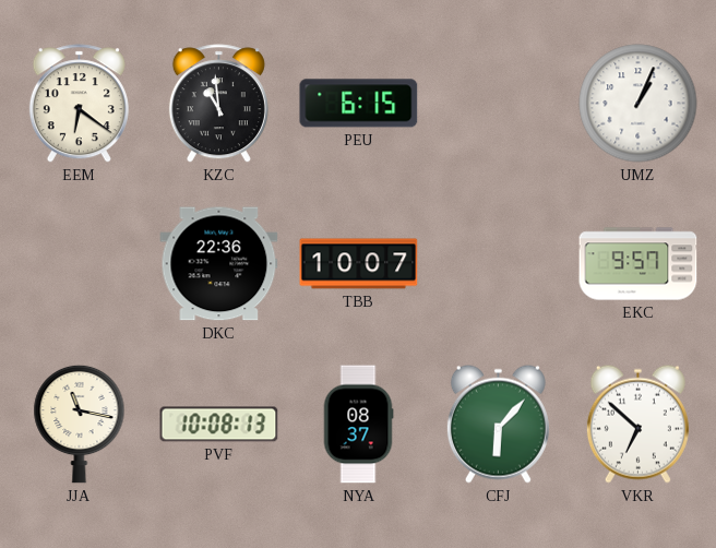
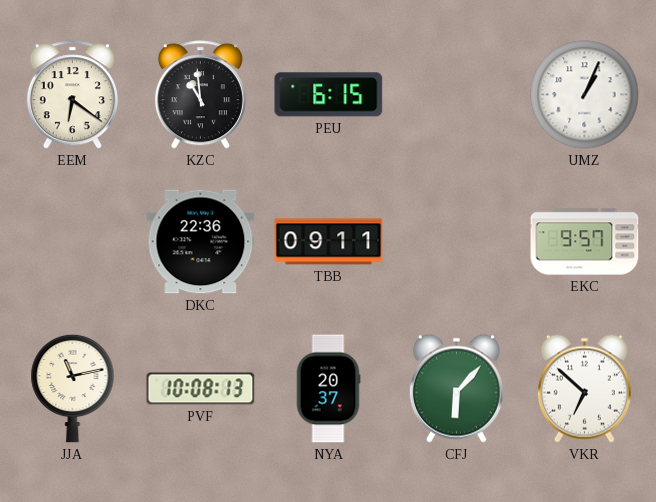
TBB: 10:07 -> 09:11 (329, 242)
JJA: 11:17 -> 11:13 (73, 388)
NYA: 08:37 -> 20:37 (328, 389)
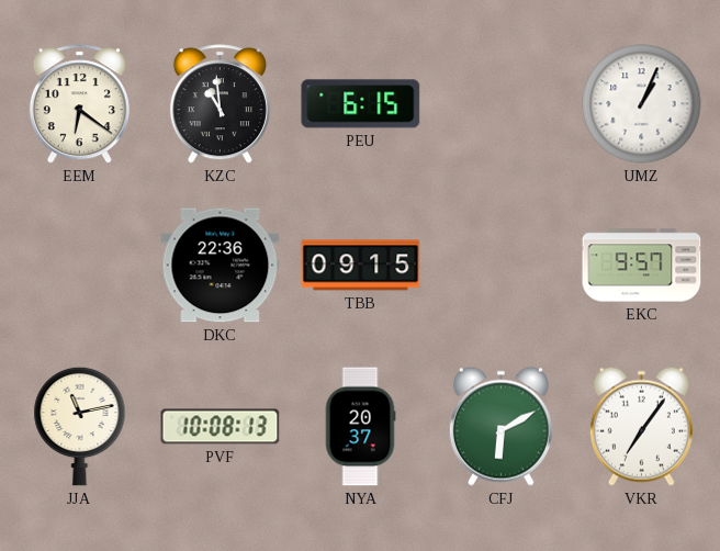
TBB: 09:11 -> 09:15 (361, 266)
CFJ: 6:07 -> 6:10 (500, 426)
VKR: 6:52 -> 7:06 (641, 426)
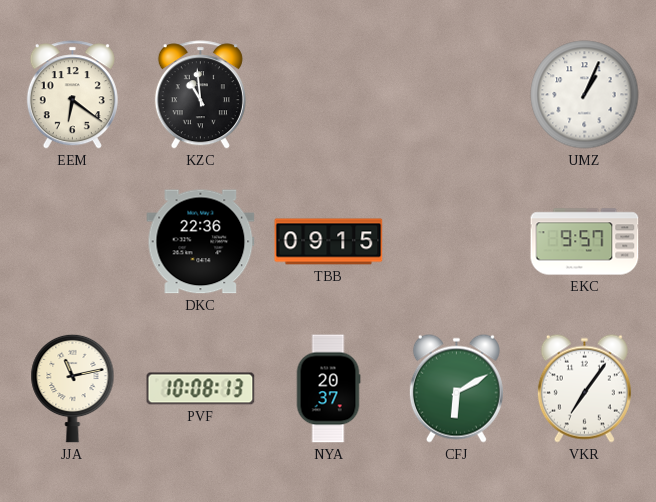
PEU: 6:15 -> none (361, 104)
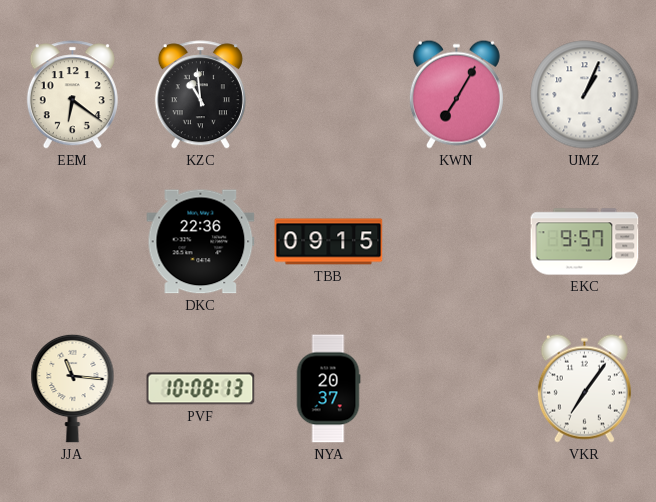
KWN: none -> 7:05 (456, 94)
JJA: 11:13 -> 11:16 (73, 388)
CFJ: 6:10 -> none (456, 388)
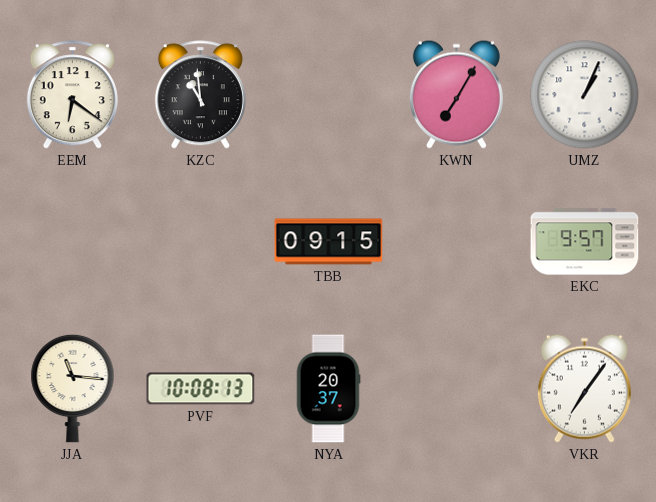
DKC: 22:36 -> none (201, 242)
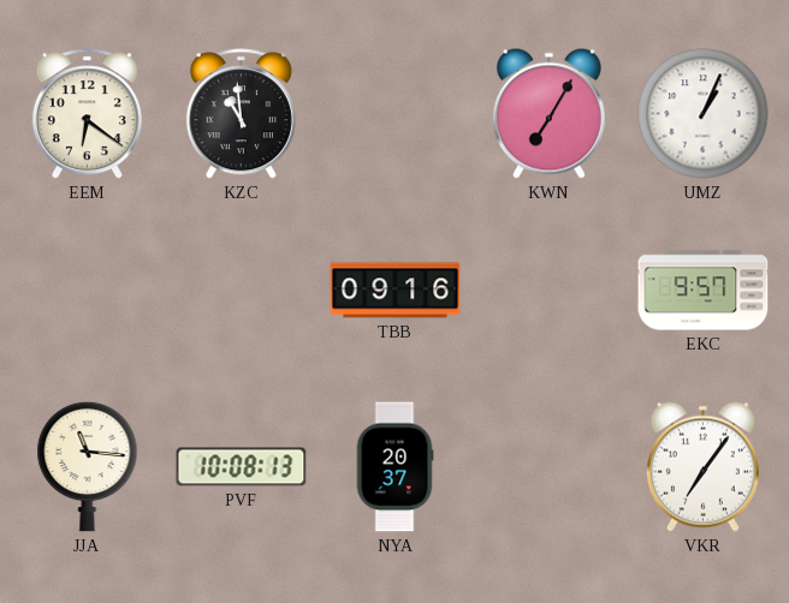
TBB: 09:15 -> 09:16 (396, 291)
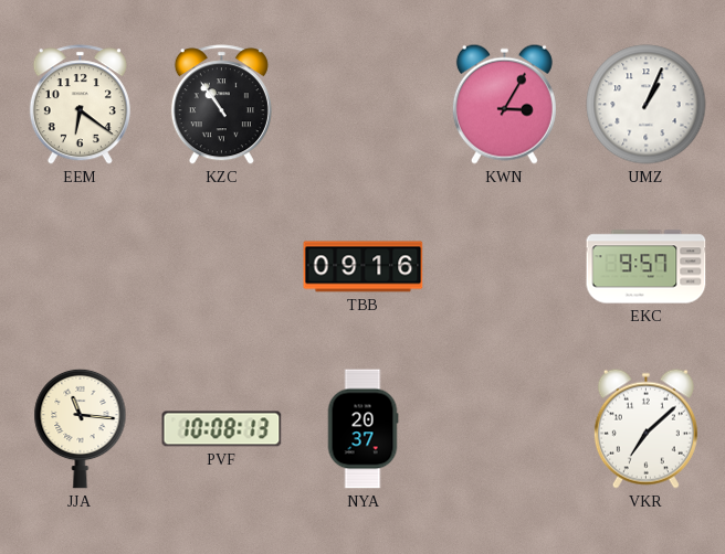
KZC: 10:59 -> 10:54 (221, 105)
KWN: 7:05 -> 3:05 (504, 104)
VKR: 7:06 -> 7:08 (645, 428)
